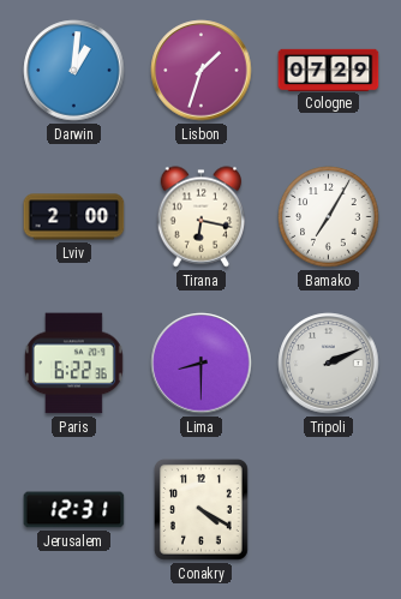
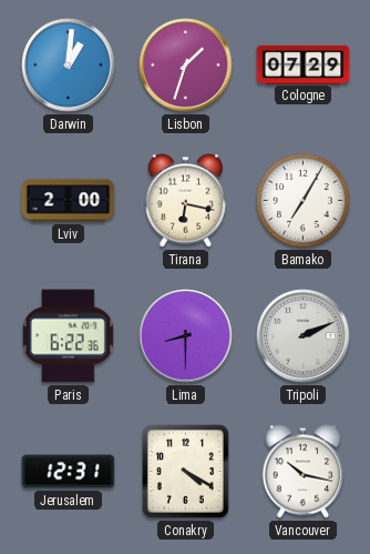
Vancouver: none -> 10:17 (304, 472)
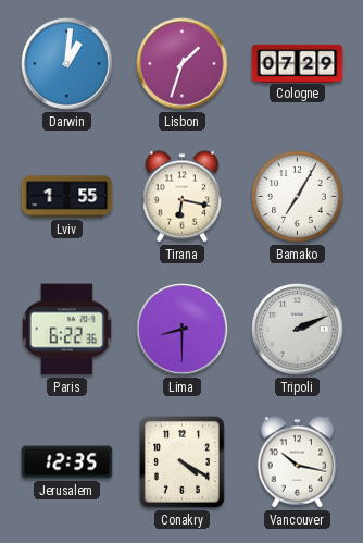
Lviv: 2:00 -> 1:55 (67, 197)
Jerusalem: 12:31 -> 12:35 (67, 462)
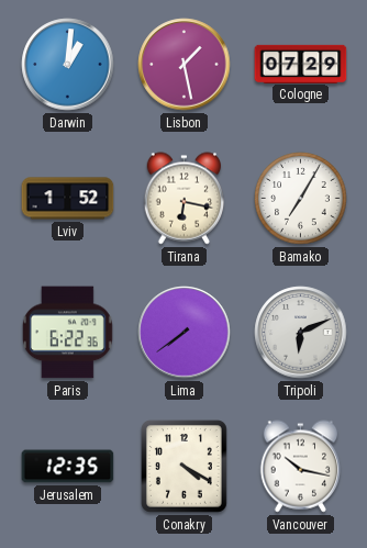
Lisbon: 1:33 -> 1:28 (185, 65)
Lviv: 1:55 -> 1:52 (68, 199)
Lima: 8:30 -> 7:39 (185, 333)
Tripoli: 2:11 -> 6:11 (301, 333)
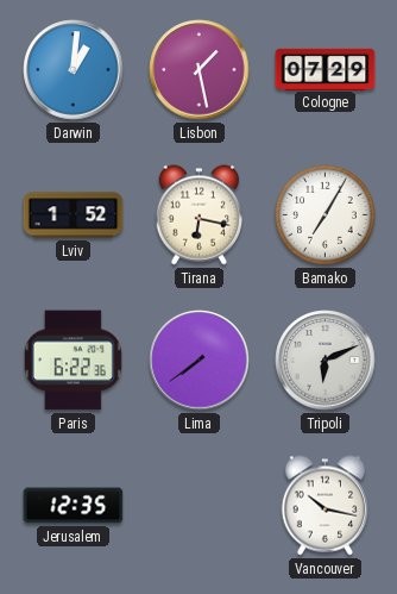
Conakry: 4:20 -> none (183, 466)
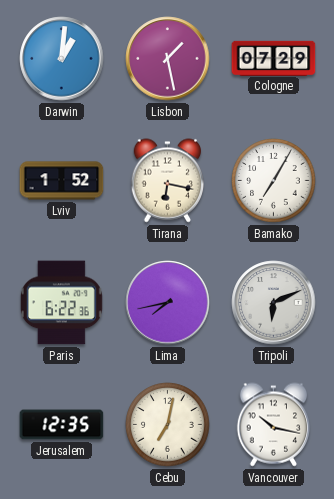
Lima: 7:39 -> 7:43 (168, 303)
Cebu: none -> 7:02 (168, 425)
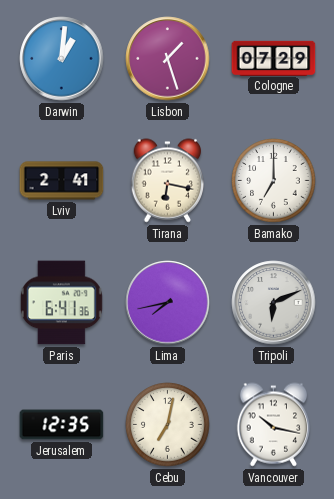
Lisbon: 1:28 -> 1:27 (168, 59)
Lviv: 1:52 -> 2:41 (62, 181)
Bamako: 7:05 -> 7:00 (274, 181)
Paris: 6:22 -> 6:41 (61, 303)
